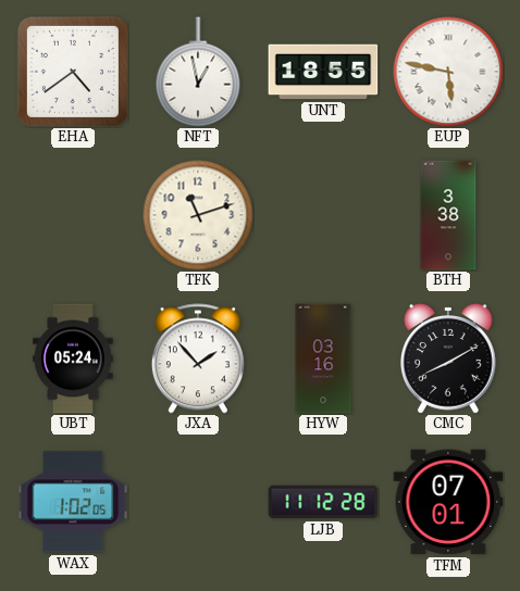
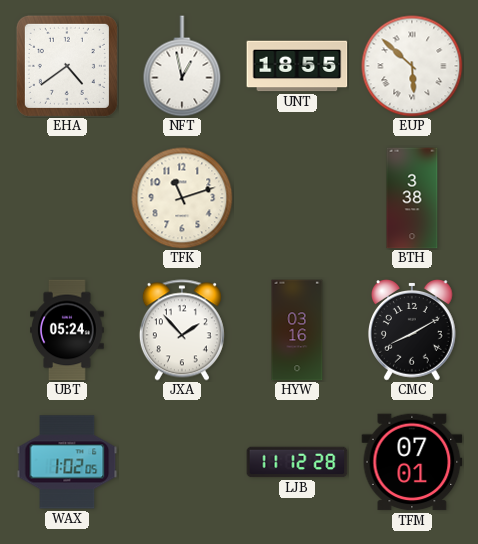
EUP: 5:47 -> 5:52 (412, 66)
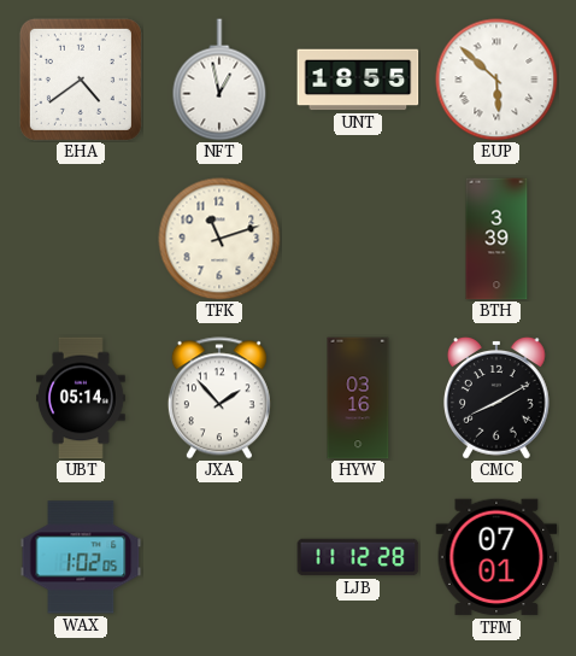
BTH: 3:38 -> 3:39 (496, 239)
UBT: 05:24 -> 05:14 (82, 398)
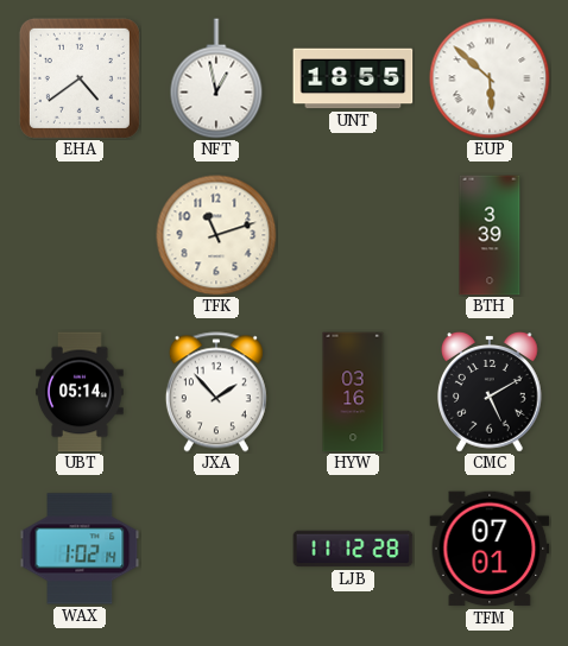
CMC: 8:10 -> 5:10 (491, 392)
WAX: 1:02:05 -> 1:02:14 (80, 549)
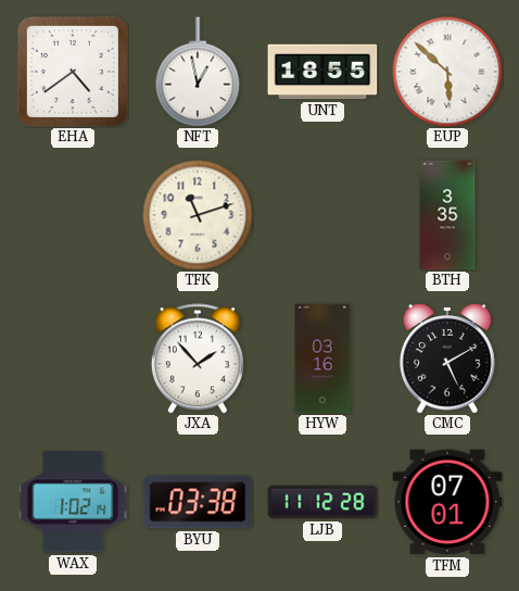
BTH: 3:39 -> 3:35 (447, 215)
UBT: 05:14 -> none (81, 392)
BYU: none -> 03:38 (198, 502)
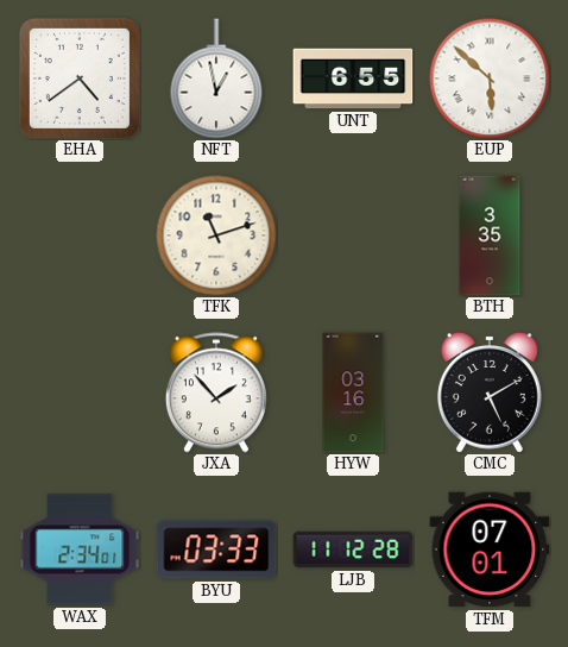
UNT: 18:55 -> 6:55 (353, 78)
WAX: 1:02 -> 2:34 (80, 549)
BYU: 03:38 -> 03:33 (216, 549)
